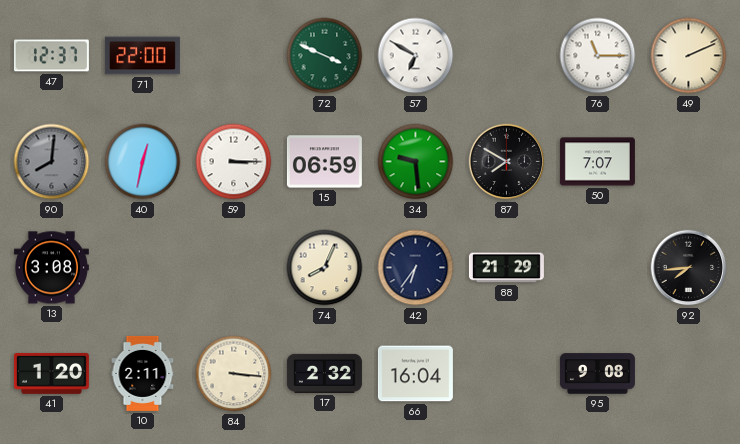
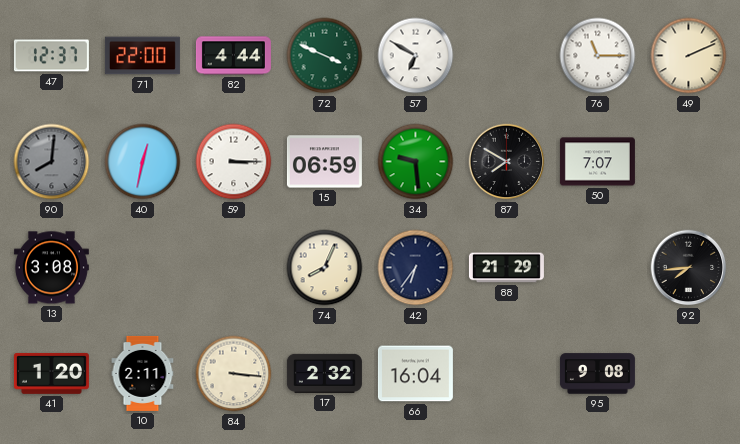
82: none -> 4:44 (233, 56)
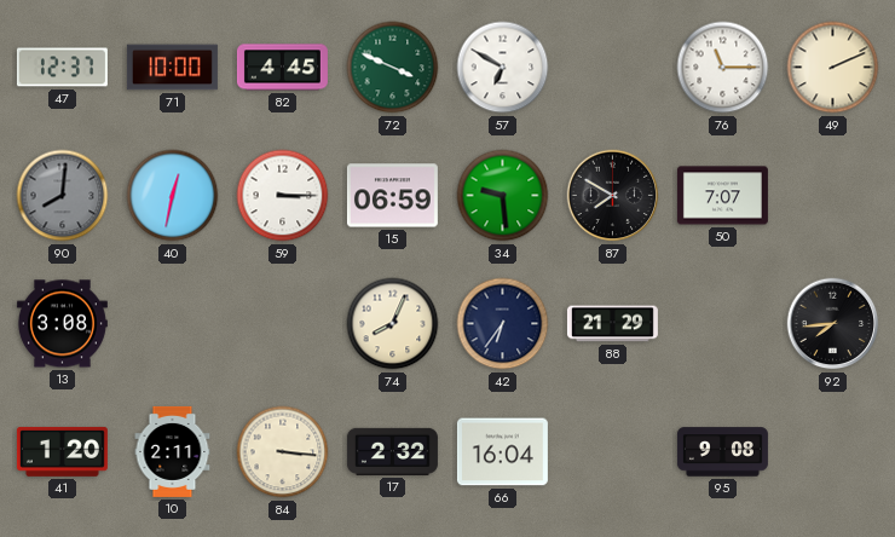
71: 22:00 -> 10:00 (172, 68)
82: 4:44 -> 4:45 (282, 68)
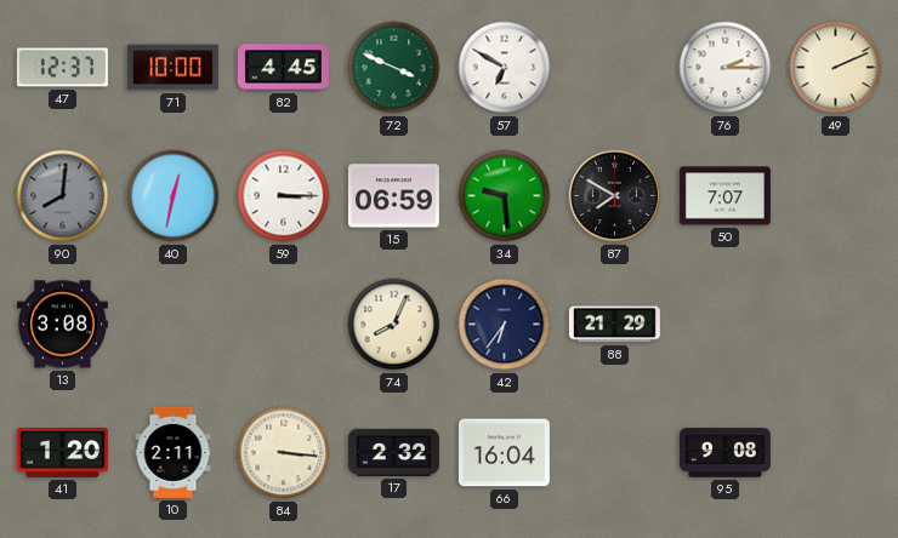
76: 11:15 -> 2:15 (726, 68)
92: 7:44 -> none (833, 324)
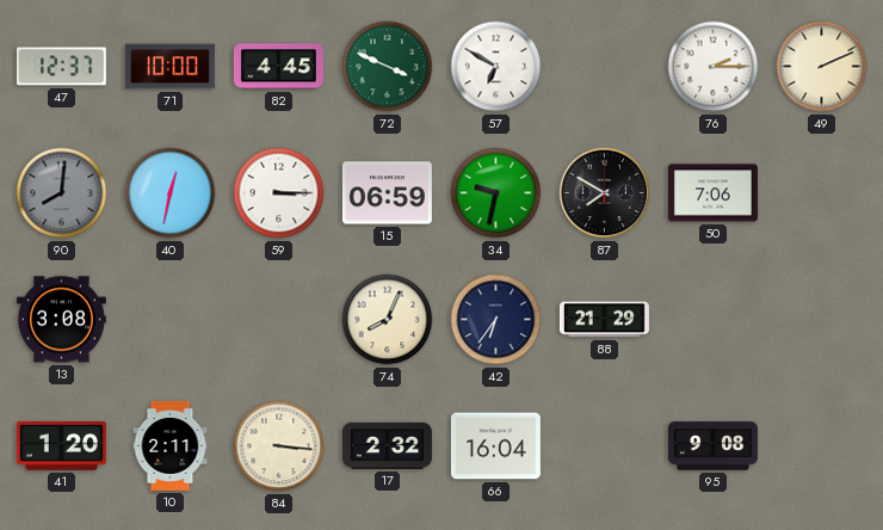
34: 9:29 -> 9:32 (496, 193)
50: 7:07 -> 7:06 (712, 193)
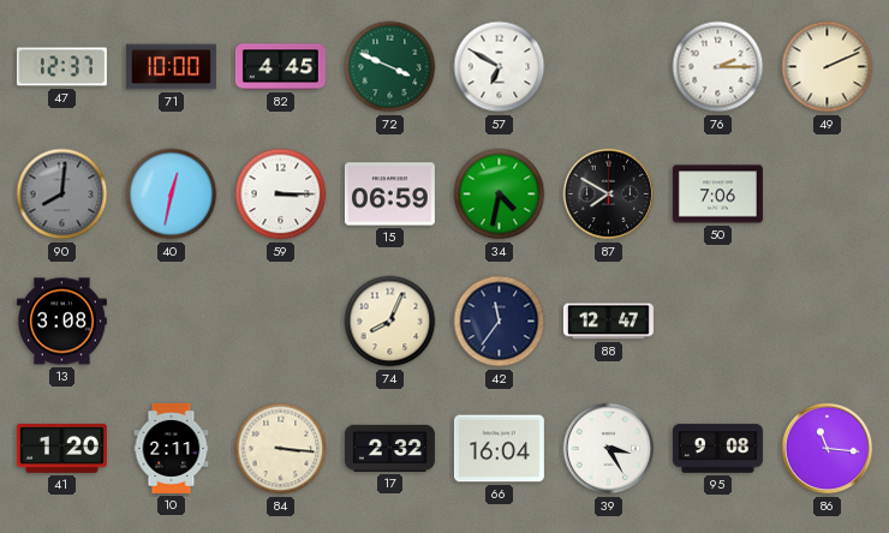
34: 9:32 -> 4:32 (500, 194)
42: 6:36 -> 11:36 (500, 322)
88: 21:29 -> 12:47 (608, 322)
39: none -> 3:25 (609, 449)
86: none -> 11:16 (828, 449)
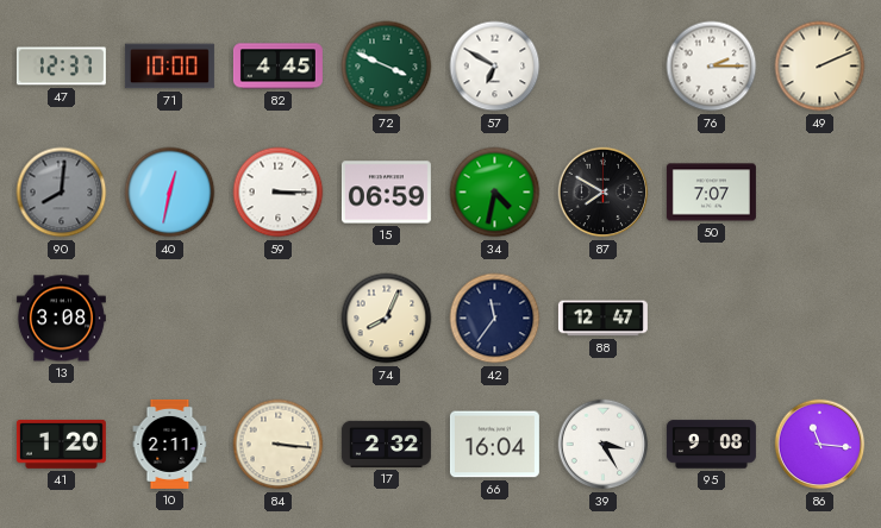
50: 7:06 -> 7:07 (711, 193)
